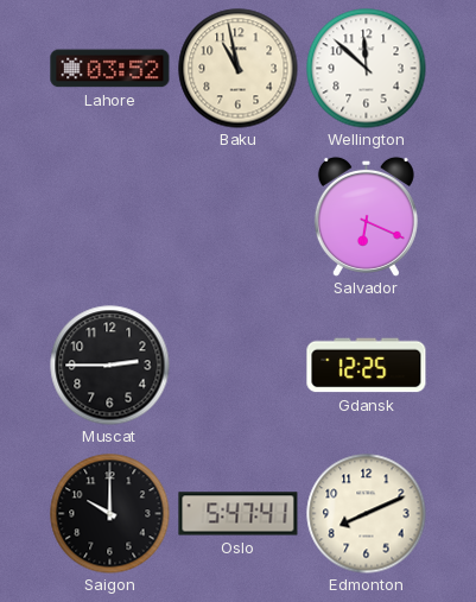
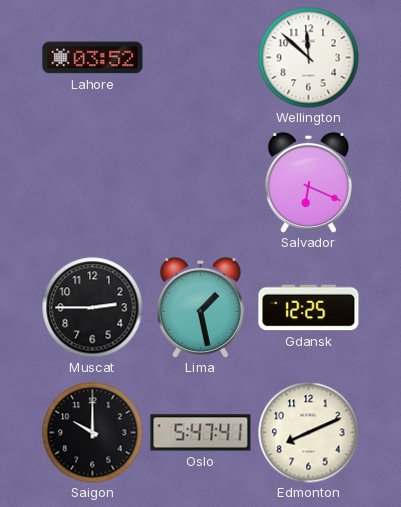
Baku: 10:58 -> none (239, 69)
Lima: none -> 1:28 (200, 307)
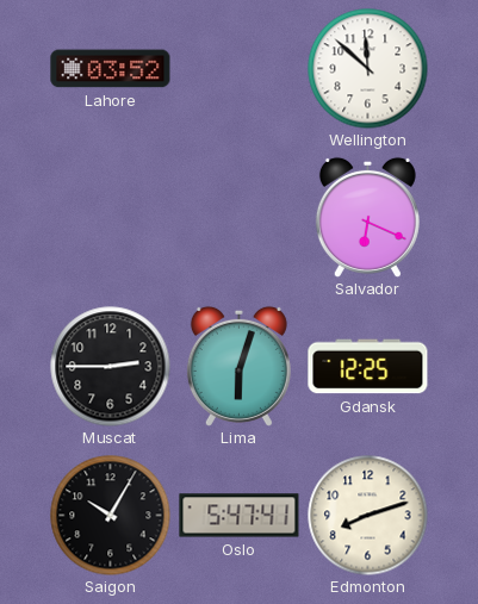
Lima: 1:28 -> 6:03 (238, 366)
Saigon: 10:00 -> 10:05 (111, 516)
Edmonton: 8:11 -> 8:12 (368, 516)
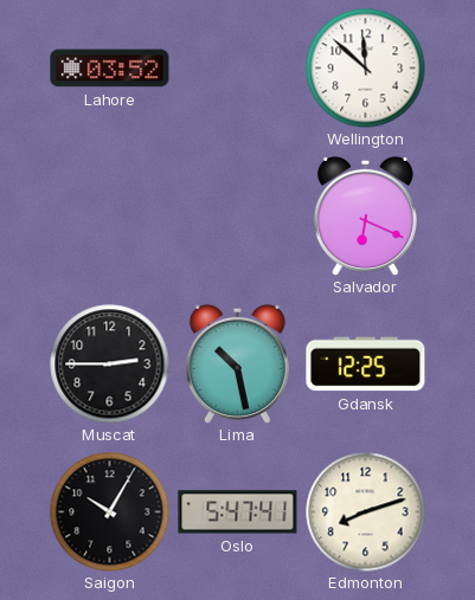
Lima: 6:03 -> 10:28 (237, 363)
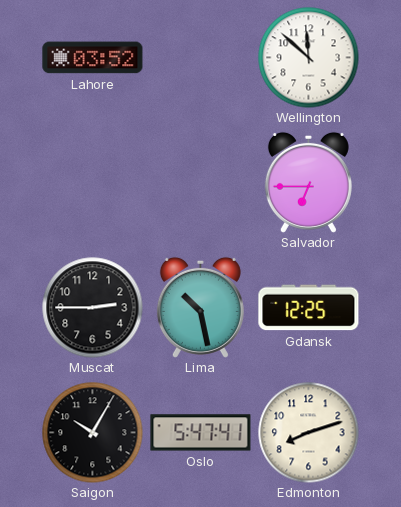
Salvador: 6:19 -> 6:45 (308, 182)
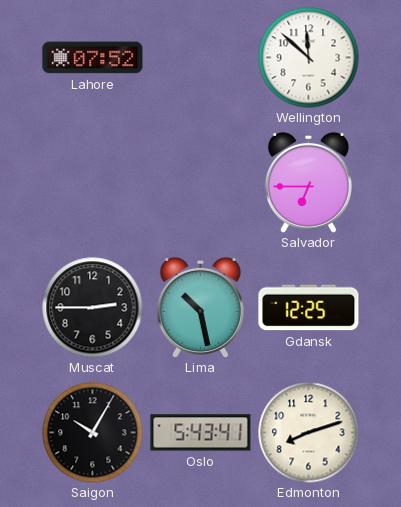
Lahore: 03:52 -> 07:52 (93, 58)
Oslo: 5:47 -> 5:43 (201, 433)
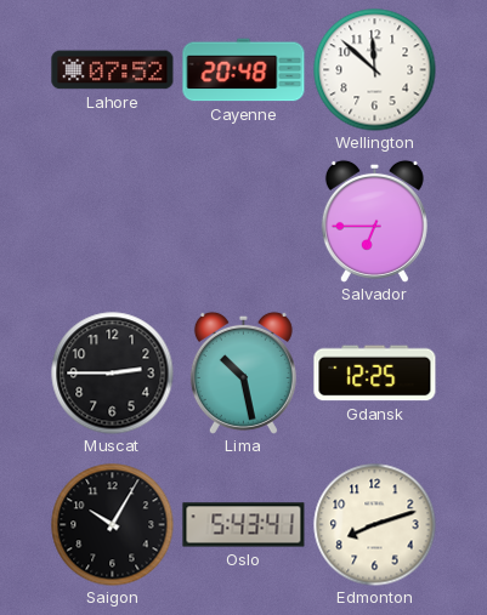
Cayenne: none -> 20:48 (244, 70)
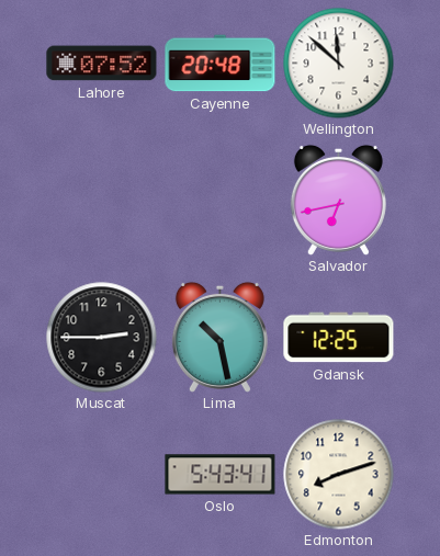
Salvador: 6:45 -> 6:43 (338, 200)
Saigon: 10:05 -> none (113, 525)
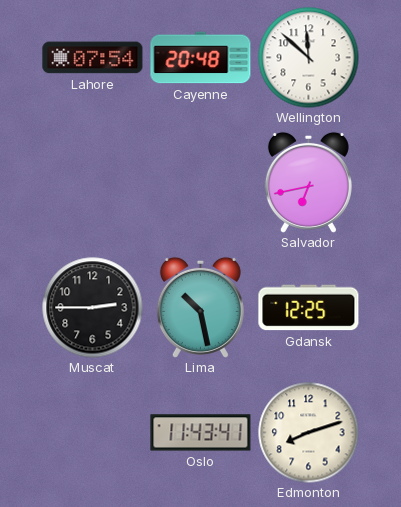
Lahore: 07:52 -> 07:54 (93, 58)
Oslo: 5:43 -> 11:43 (201, 433)
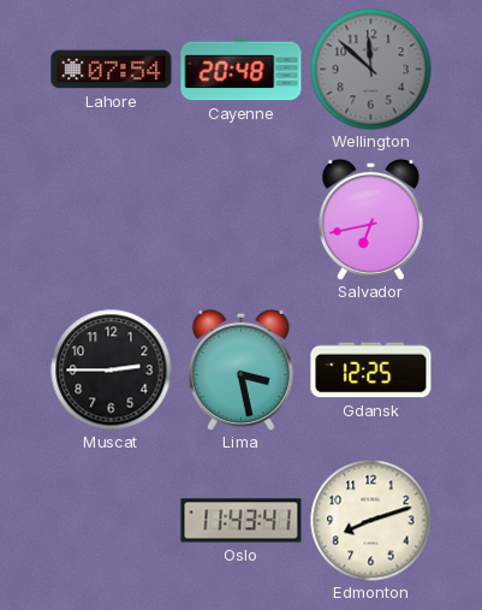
Wellington dial: white -> grey (371, 70)
Lima: 10:28 -> 3:28 (240, 369)
